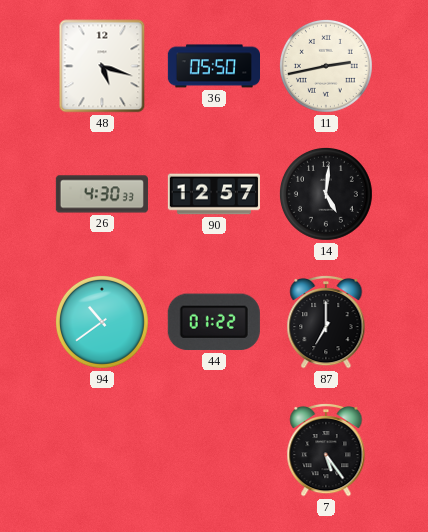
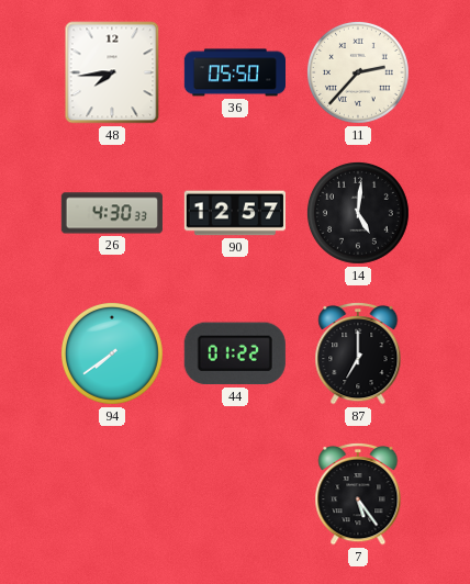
48: 5:18 -> 7:44 (112, 72)
11: 2:43 -> 2:37 (358, 72)
94: 10:39 -> 7:39 (112, 353)
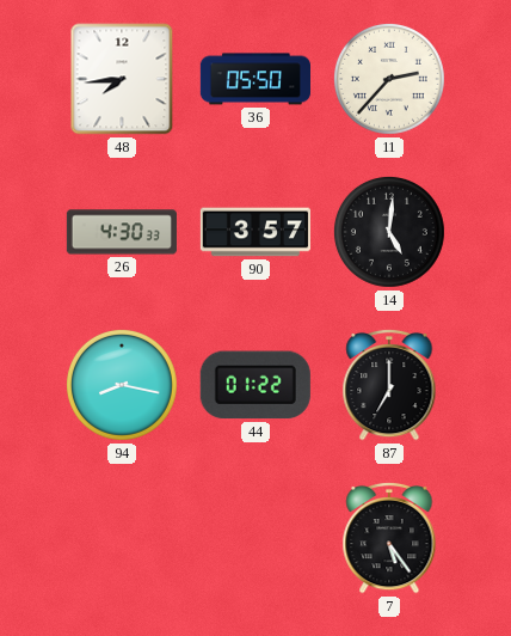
90: 12:57 -> 3:57 (254, 232)
94: 7:39 -> 8:17 (122, 385)
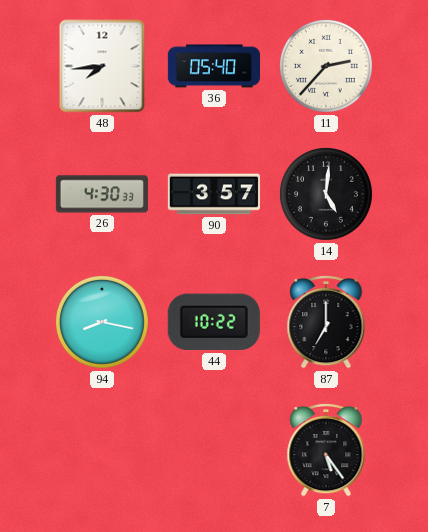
36: 05:50 -> 05:40 (213, 66)
44: 01:22 -> 10:22 (214, 322)
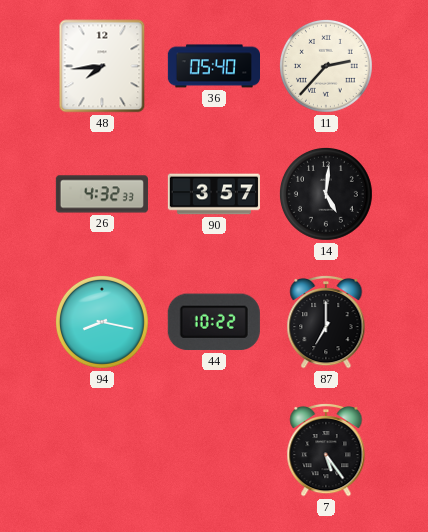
26: 4:30 -> 4:32 (102, 194)
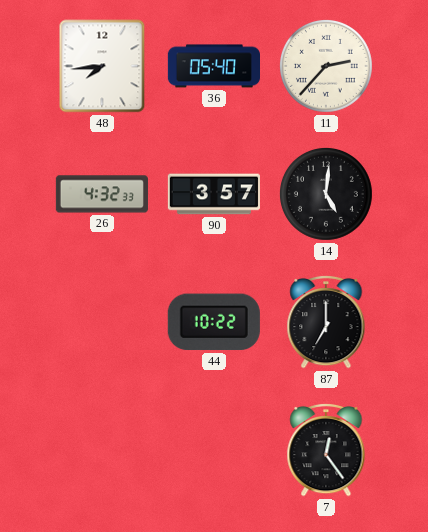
94: 8:17 -> none (102, 322)
7: 5:24 -> 12:24 (326, 450)
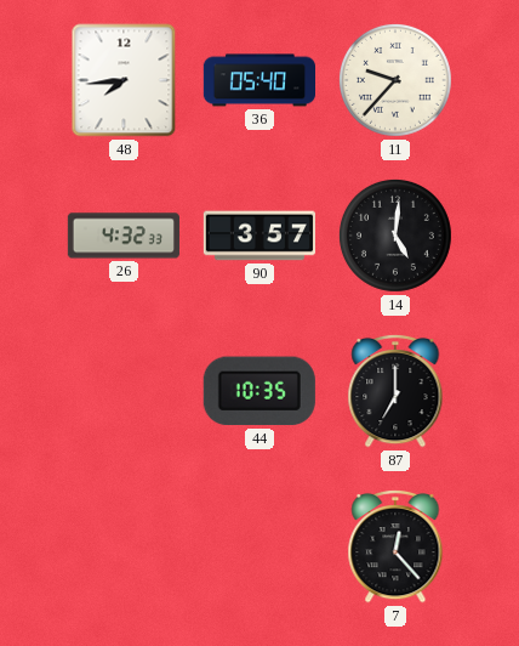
11: 2:37 -> 9:37 (395, 80)
44: 10:22 -> 10:35 (259, 391)
7: 12:24 -> 12:23 (395, 546)
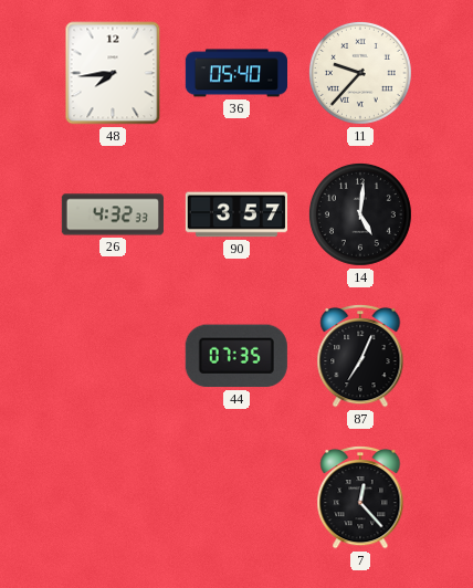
44: 10:35 -> 07:35 (236, 356)
87: 7:00 -> 7:04 (360, 356)
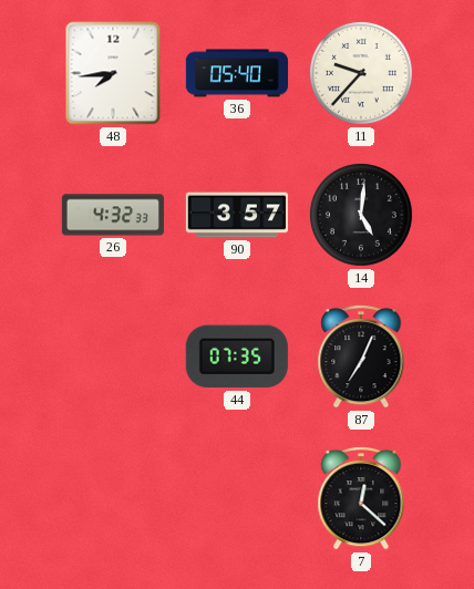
7: 12:23 -> 12:22 (361, 498)
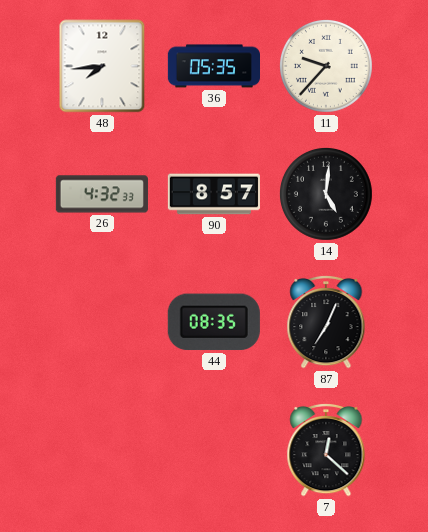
36: 05:40 -> 05:35 (213, 66)
90: 3:57 -> 8:57 (213, 194)
44: 07:35 -> 08:35 (214, 322)
